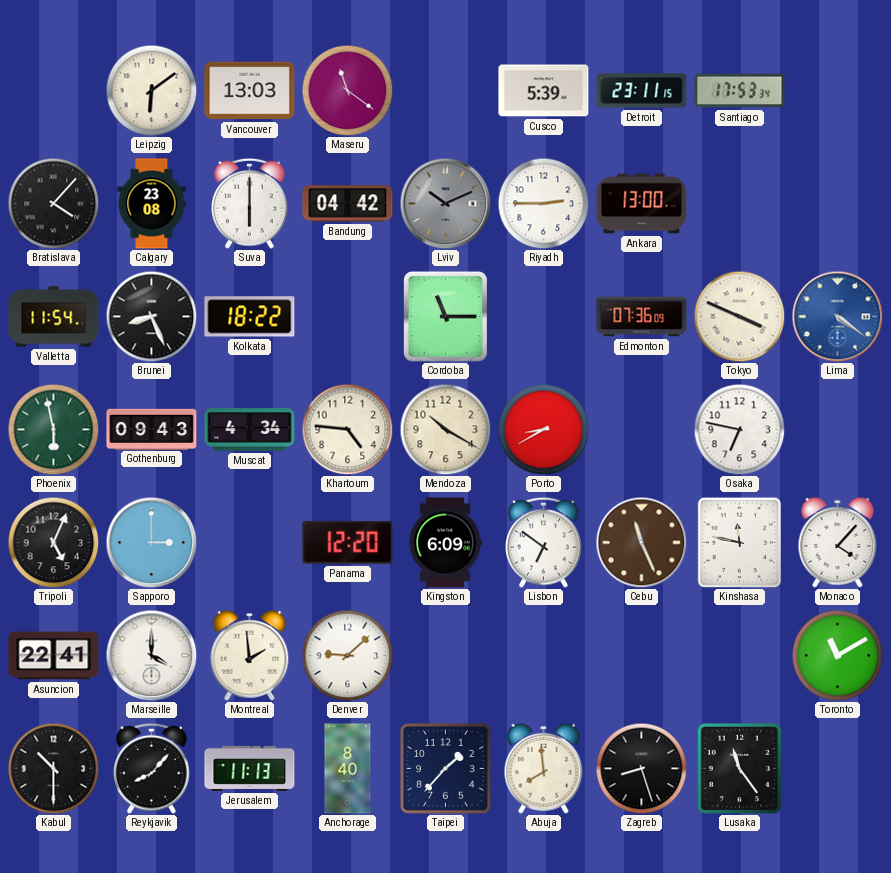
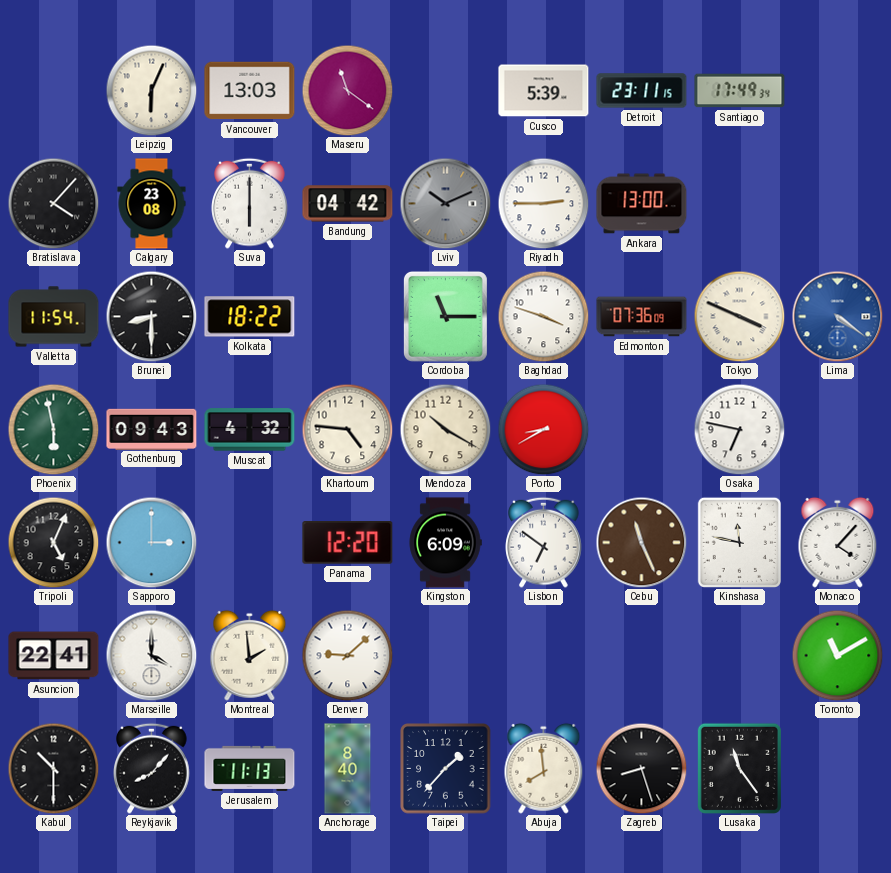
Leipzig: 6:09 -> 6:04 (151, 90)
Santiago: 17:53 -> 17:49 (740, 91)
Brunei: 8:26 -> 8:30 (151, 316)
Baghdad: none -> 3:48 (543, 316)
Muscat: 4:34 -> 4:32 (250, 430)
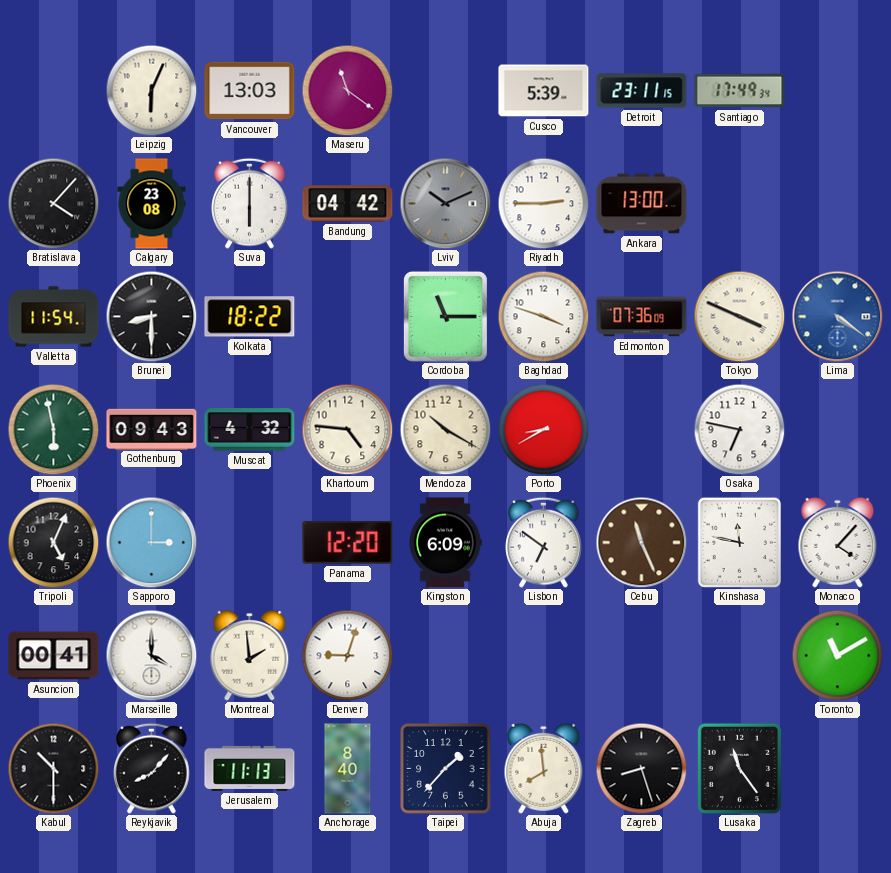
Asuncion: 22:41 -> 00:41 (54, 656)
Denver: 9:08 -> 9:03 (347, 655)
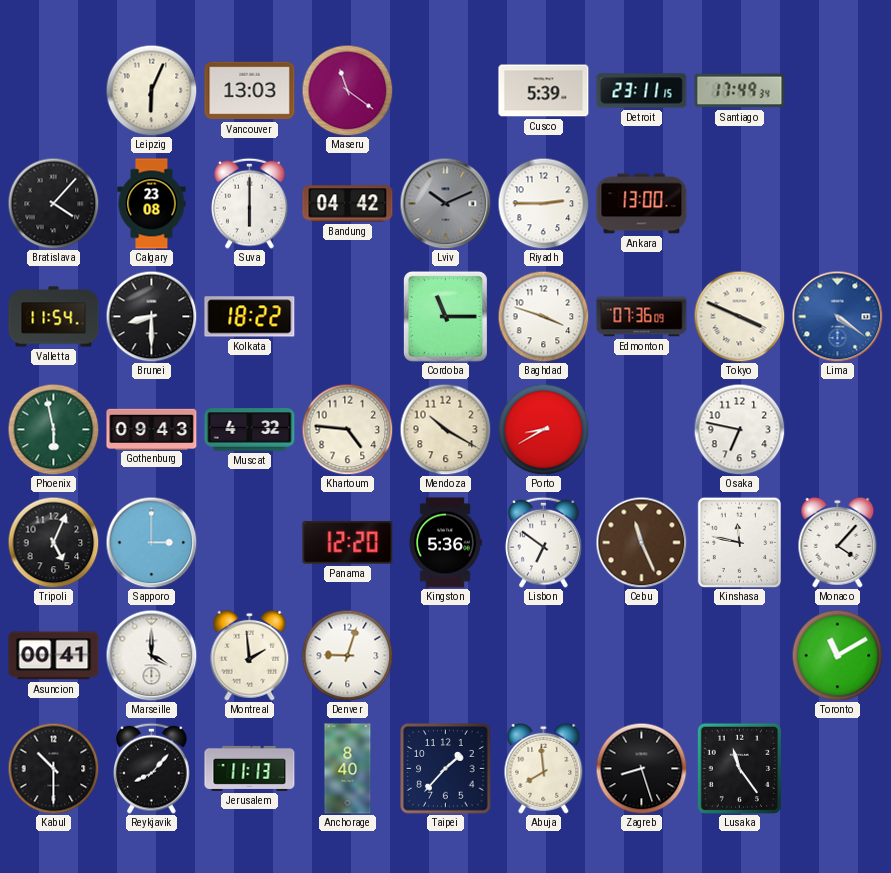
Kingston: 6:09 -> 5:36 (445, 543)
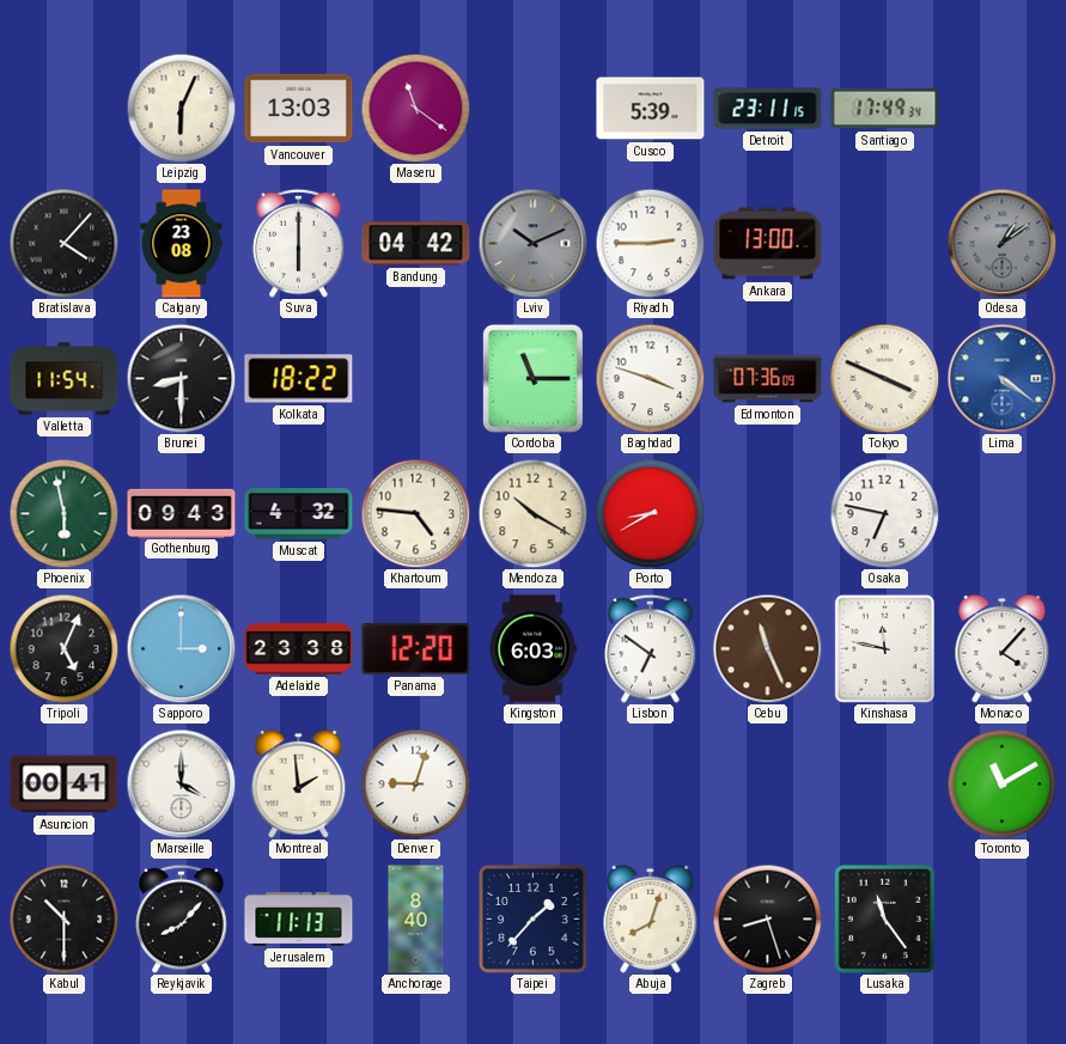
Odesa: none -> 1:09 (1001, 243)
Adelaide: none -> 23:38 (299, 649)
Kingston: 5:36 -> 6:03 (532, 649)
Abuja: 7:59 -> 8:03 (651, 918)
